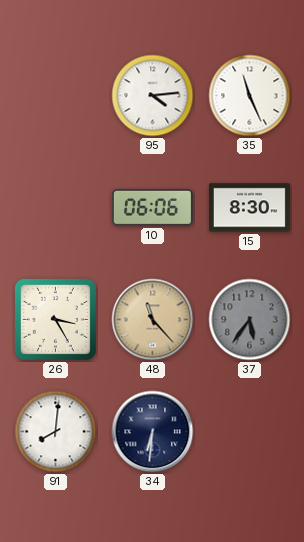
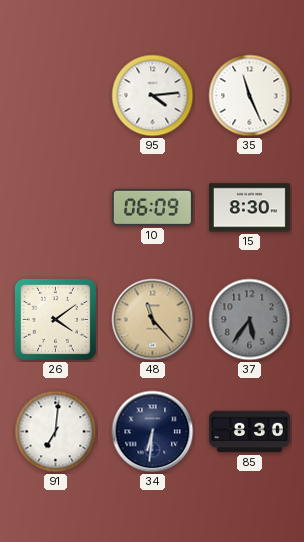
10: 06:06 -> 06:09 (152, 207)
26: 3:25 -> 4:09 (55, 319)
91: 8:01 -> 7:01 (56, 432)
85: none -> 8:30 (249, 432)
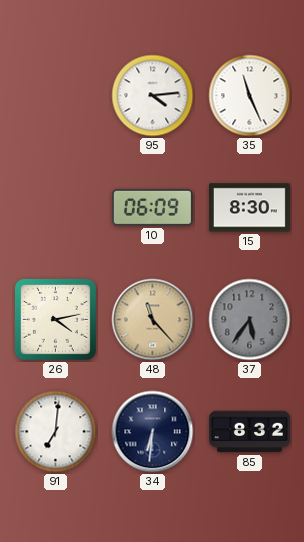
26: 4:09 -> 4:13 (55, 319)
85: 8:30 -> 8:32 (249, 432)
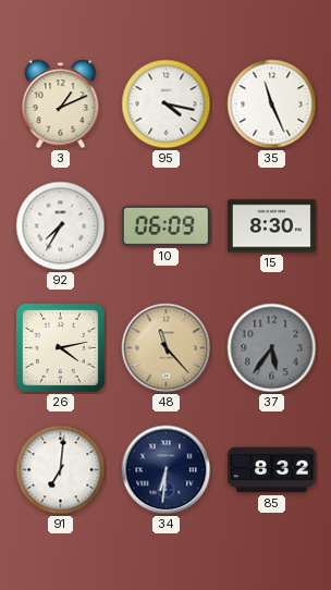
3: none -> 1:11 (61, 105)
95: 4:14 -> 4:17 (167, 105)
92: none -> 7:35 (61, 226)
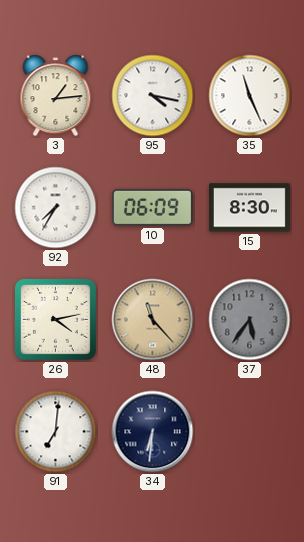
3: 1:11 -> 1:14 (56, 96)
85: 8:32 -> none (271, 470)
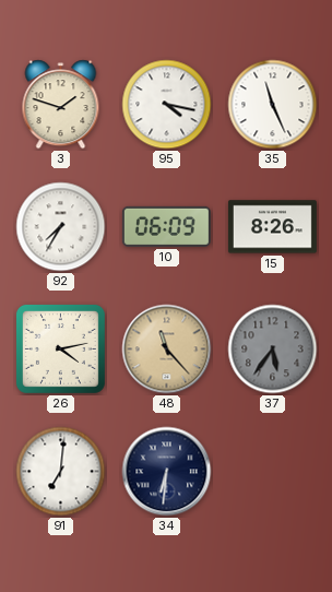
3: 1:14 -> 1:48 (61, 105)
15: 8:30 -> 8:26 (272, 227)
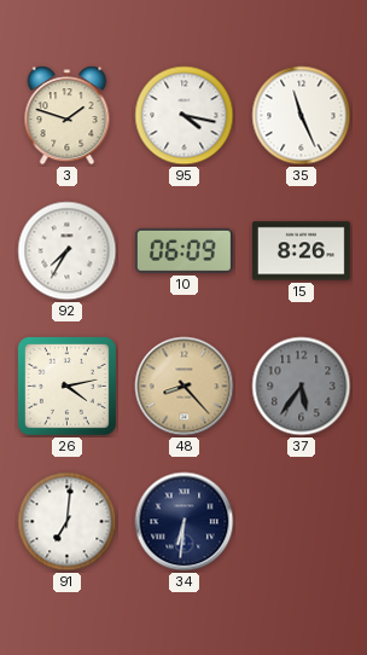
48: 11:23 -> 8:23 (185, 387)
